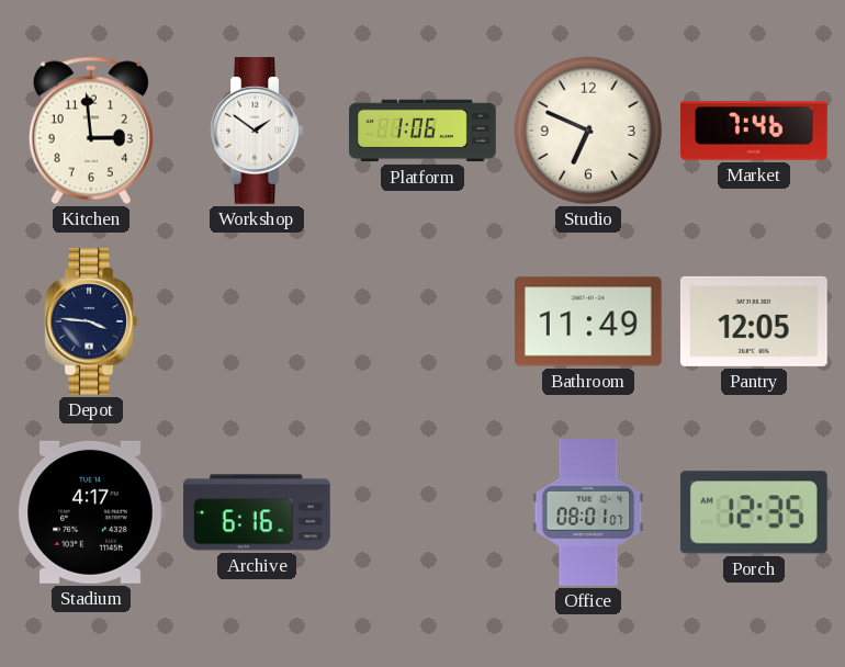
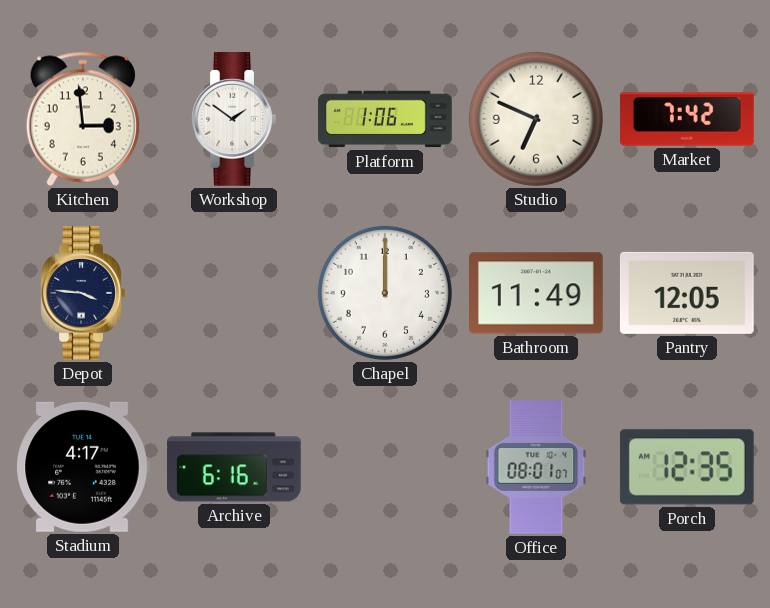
Market: 7:46 -> 7:42 (688, 119)
Chapel: none -> 12:00 (385, 293)
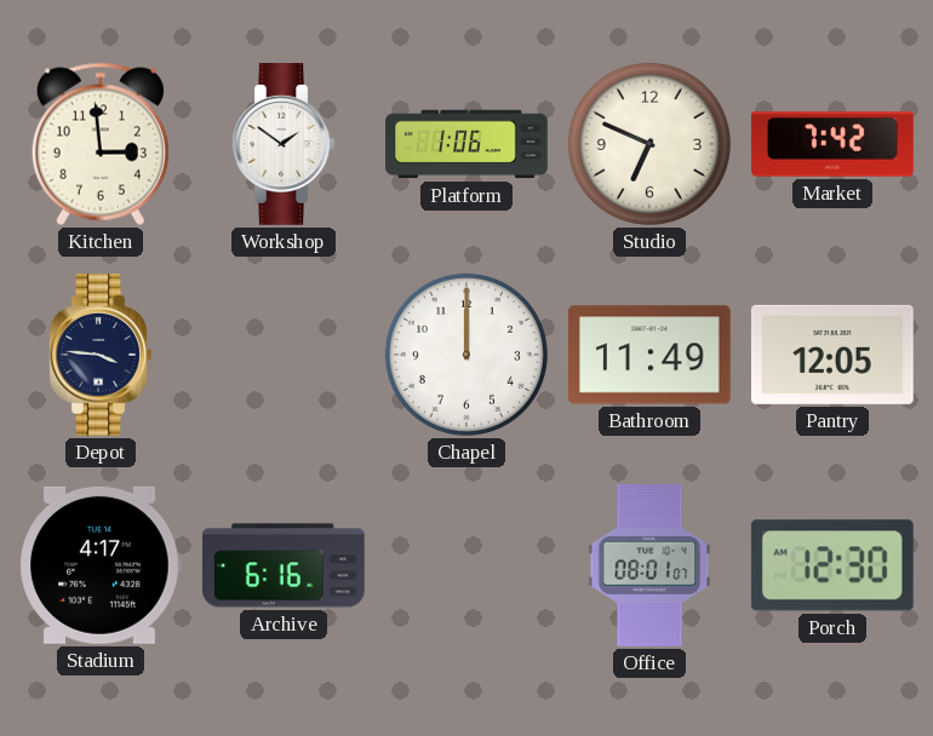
Porch: 12:35 -> 12:30 (832, 565)
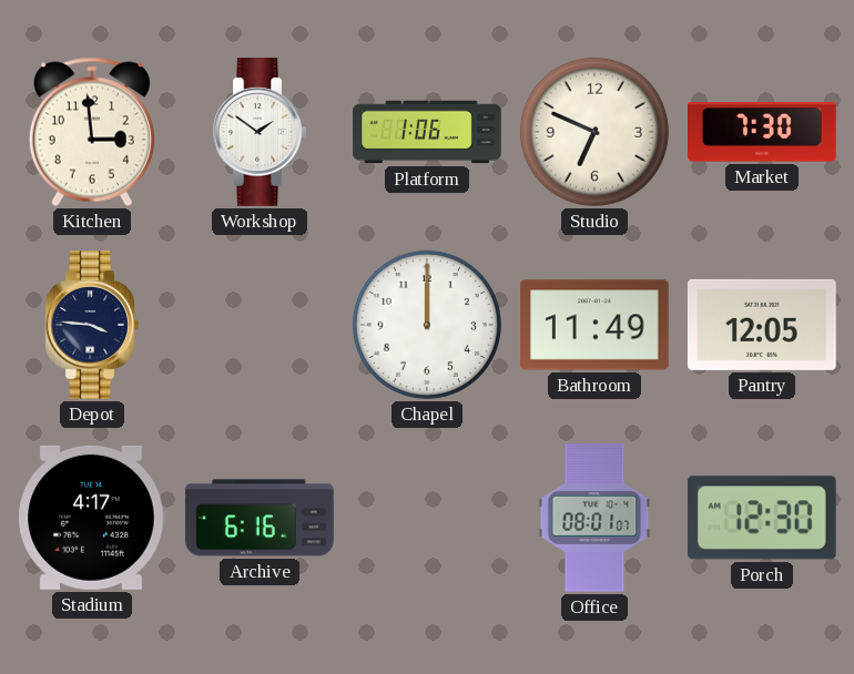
Market: 7:42 -> 7:30 (763, 132)
